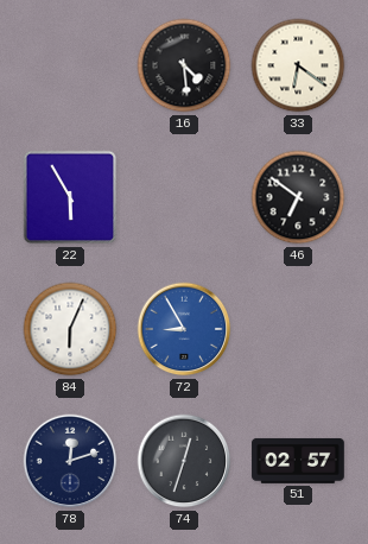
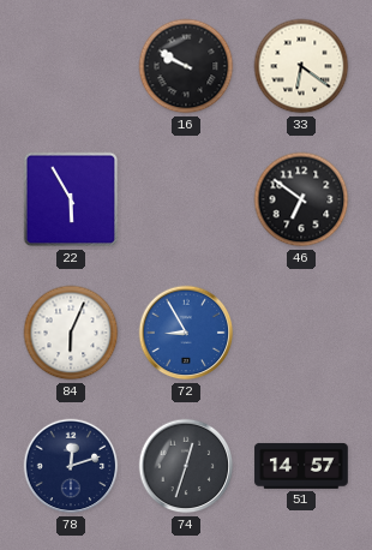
16: 4:29 -> 9:50 (186, 66)
51: 02:57 -> 14:57 (301, 466)
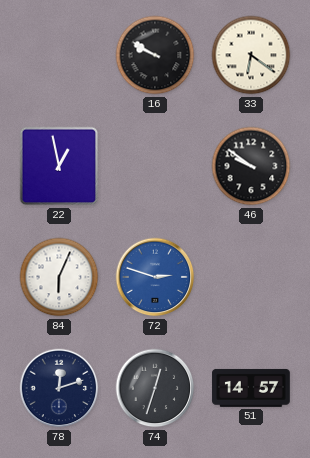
22: 5:55 -> 12:58 (59, 166)
46: 6:51 -> 9:51 (251, 166)
72: 8:55 -> 2:48 (155, 277)
